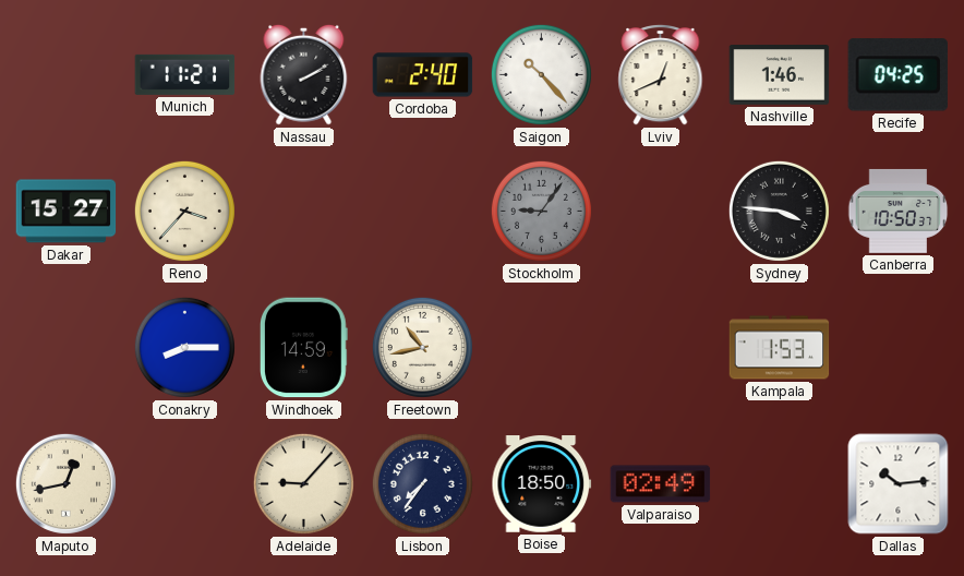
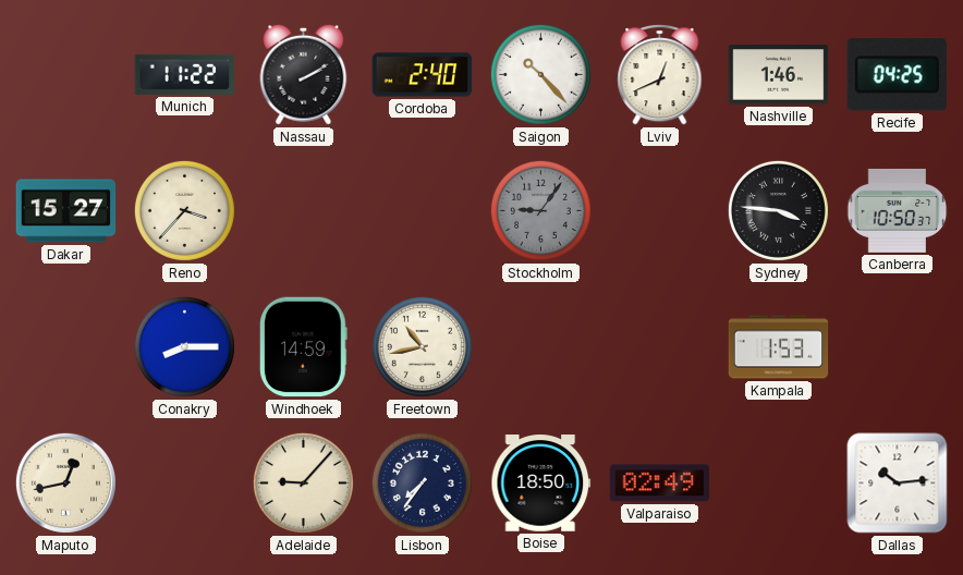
Munich: 11:21 -> 11:22 (185, 74)
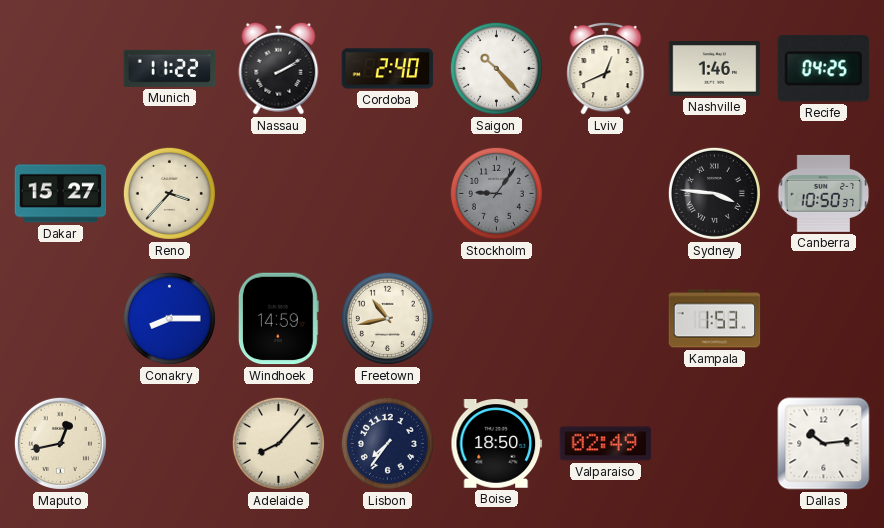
Adelaide: 9:07 -> 8:07 (278, 443)
